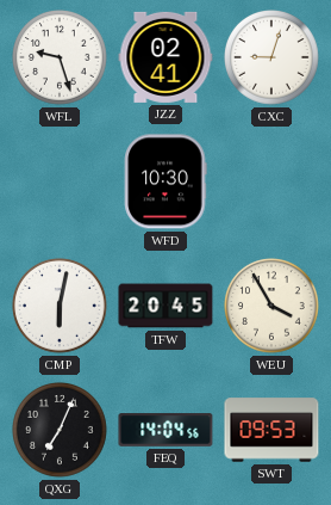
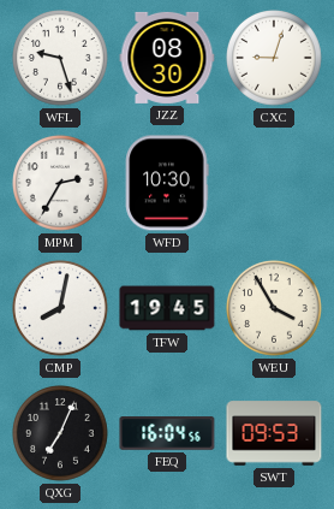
JZZ: 02:41 -> 08:30 (167, 58)
MPM: none -> 2:35 (61, 184)
CMP: 6:02 -> 8:02 (61, 309)
TFW: 20:45 -> 19:45 (167, 308)
FEQ: 14:04 -> 16:04 (167, 433)
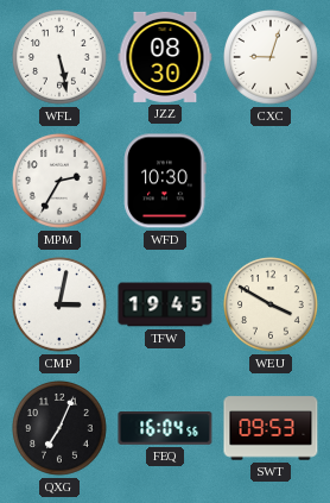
WFL: 9:27 -> 5:28 (61, 58)
CMP: 8:02 -> 3:02 (61, 306)
WEU: 3:55 -> 3:50 (272, 306)
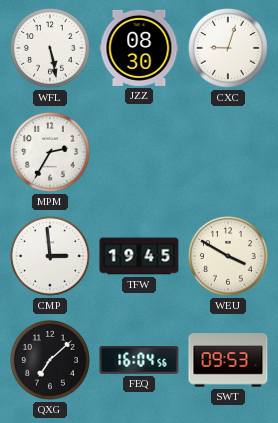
WFD: 10:30 -> none (165, 181)
CMP: 3:02 -> 2:59 (51, 257)
QXG: 7:04 -> 7:08 (51, 361)
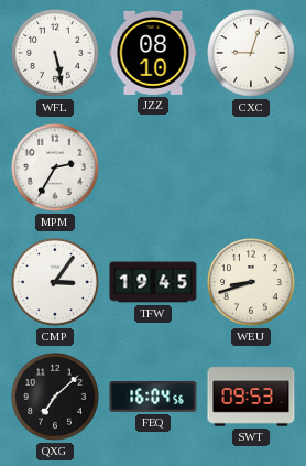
JZZ: 08:30 -> 08:10 (153, 53)
CMP: 2:59 -> 3:06 (56, 283)
WEU: 3:50 -> 8:42 (252, 283)
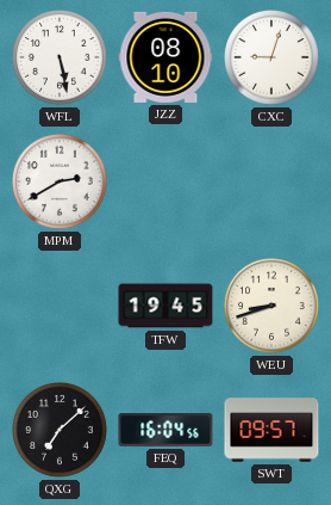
MPM: 2:35 -> 2:40 (61, 183)
CMP: 3:06 -> none (56, 283)
SWT: 09:53 -> 09:57 (271, 430)
